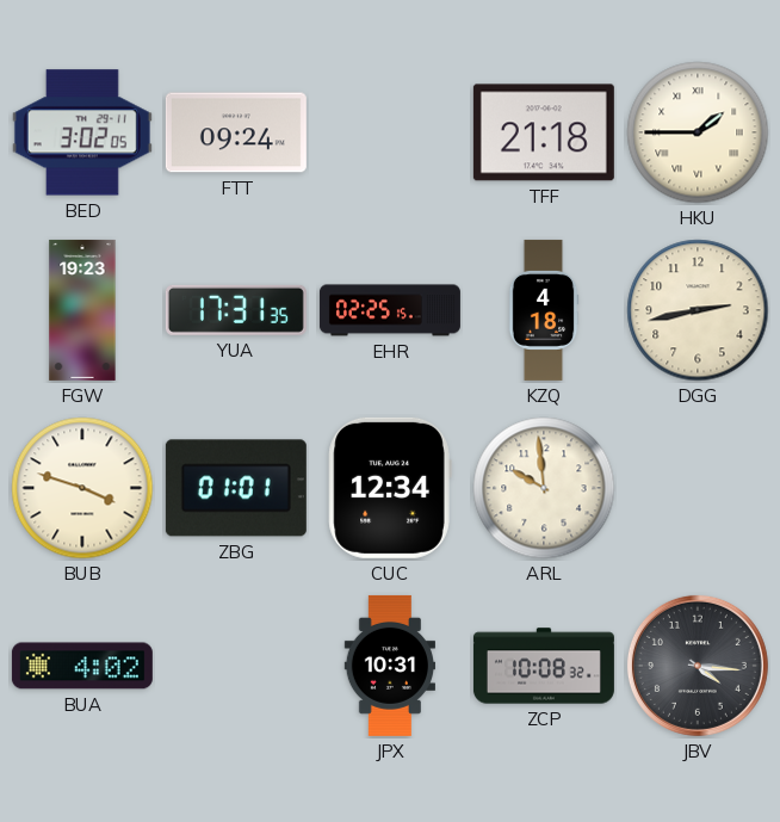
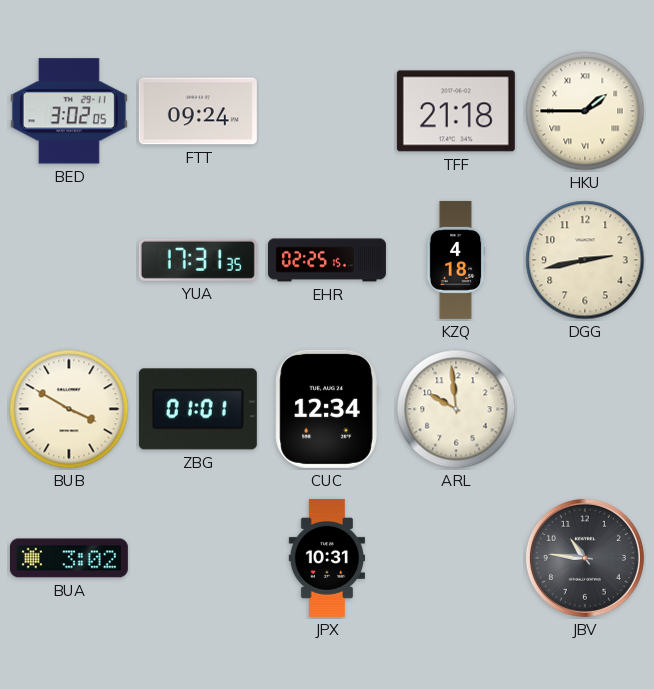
FGW: 19:23 -> none (82, 310)
BUB: 3:48 -> 3:50 (69, 409)
BUA: 4:02 -> 3:02 (69, 558)
ZCP: 10:08 -> none (544, 666)
JBV: 4:16 -> 10:46 (585, 558)
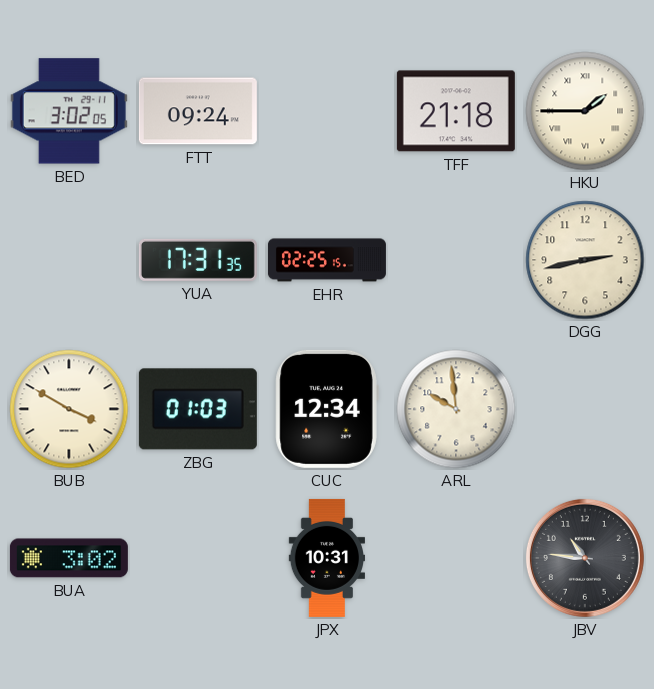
KZQ: 4:18 -> none (456, 260)
ZBG: 01:01 -> 01:03 (198, 409)
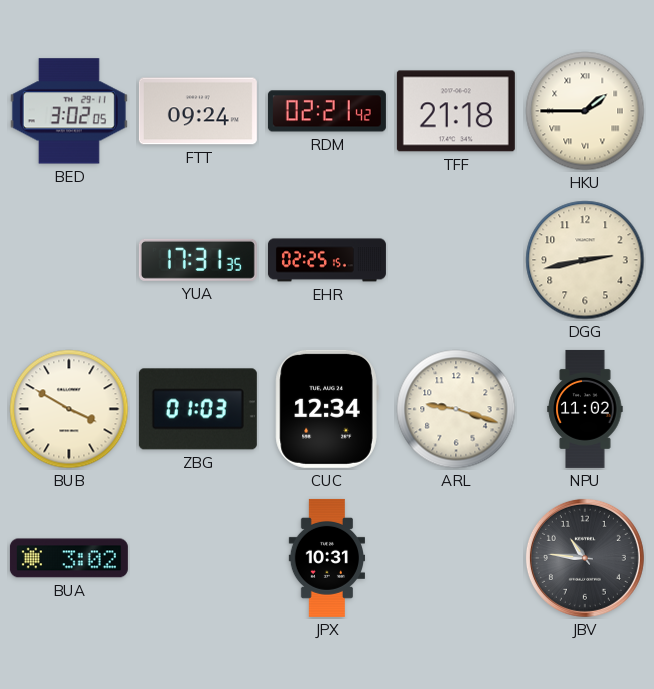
RDM: none -> 02:21 (327, 111)
ARL: 9:59 -> 9:18 (456, 409)
NPU: none -> 11:02 (585, 409)
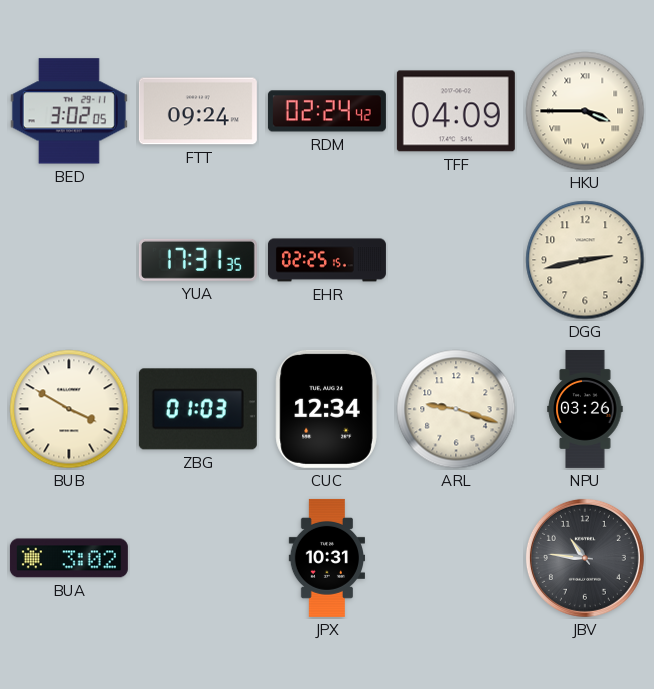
RDM: 02:21 -> 02:24 (327, 111)
TFF: 21:18 -> 04:09 (456, 111)
HKU: 1:45 -> 3:45 (585, 111)
NPU: 11:02 -> 03:26 (585, 409)
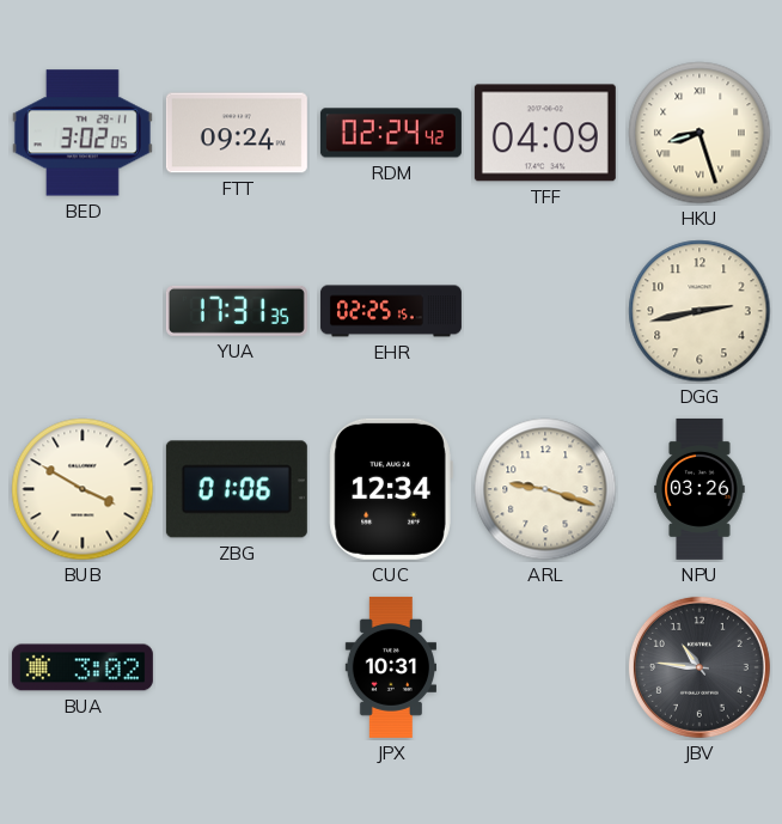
HKU: 3:45 -> 8:27 (699, 133)
ZBG: 01:03 -> 01:06 (237, 489)
